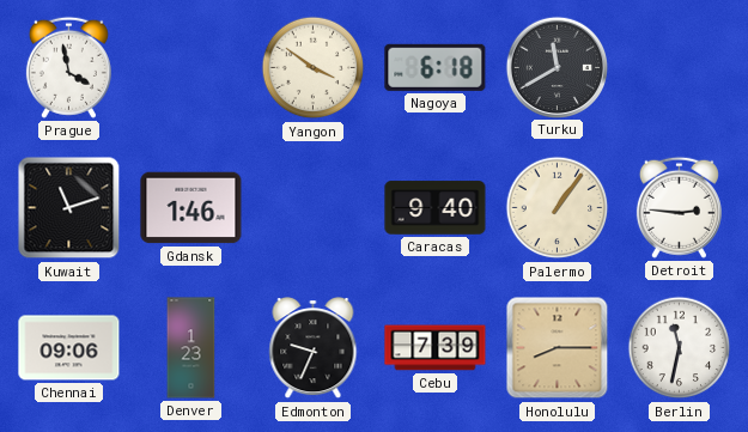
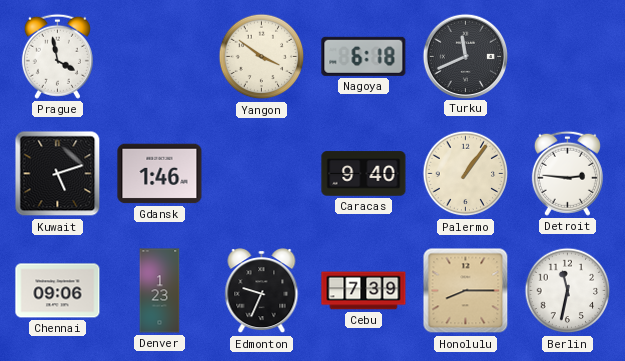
Turku: 11:40 -> 11:41 (465, 56)
Kuwait: 11:12 -> 5:12 (58, 174)
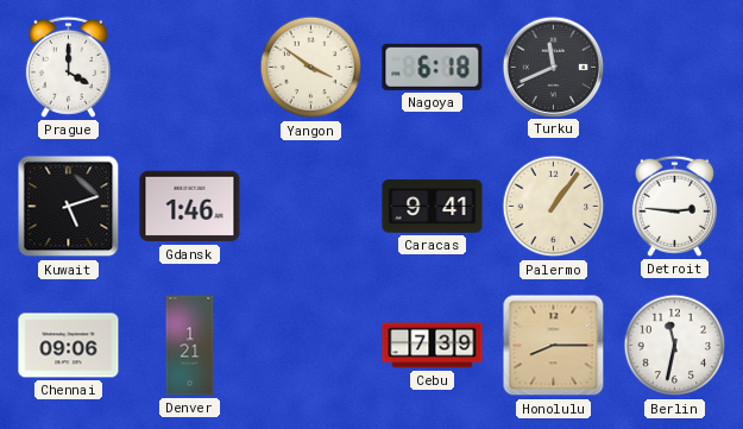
Prague: 3:58 -> 4:00 (68, 67)
Caracas: 9:40 -> 9:41 (433, 207)
Denver: 1:23 -> 1:21 (190, 346)
Edmonton: 9:34 -> none (262, 291)
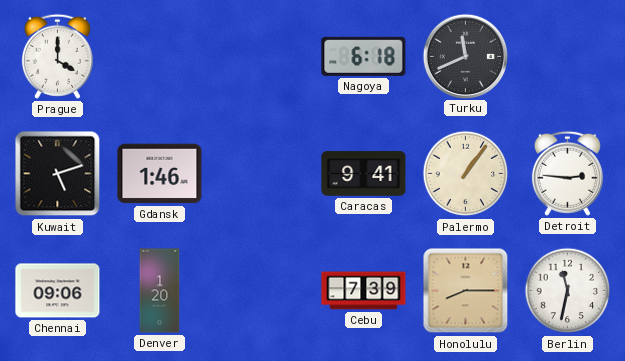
Yangon: 3:51 -> none (311, 68)
Denver: 1:21 -> 1:20 (160, 291)
